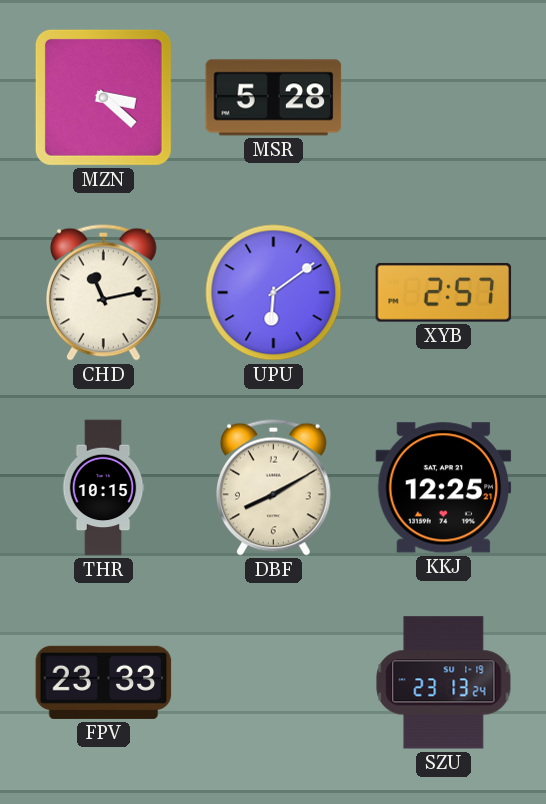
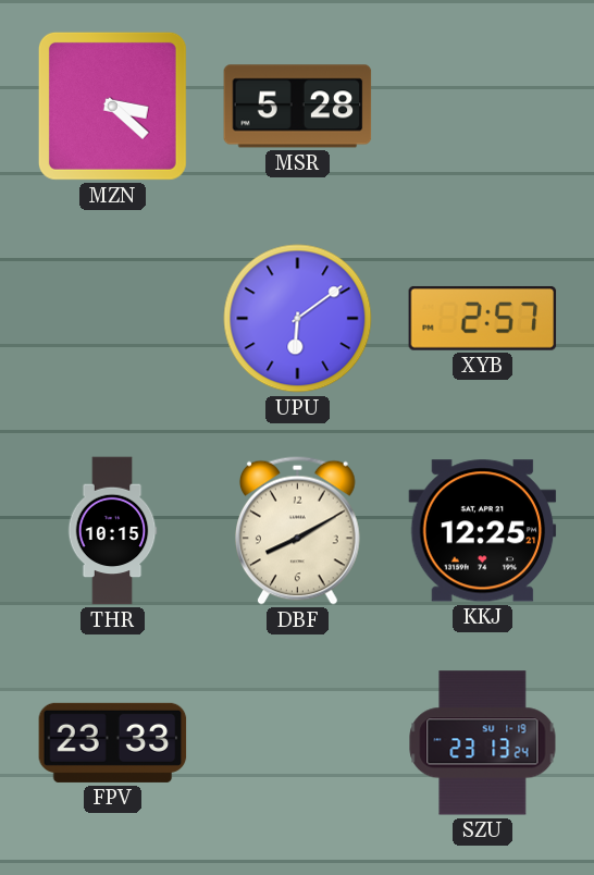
CHD: 11:13 -> none (104, 292)
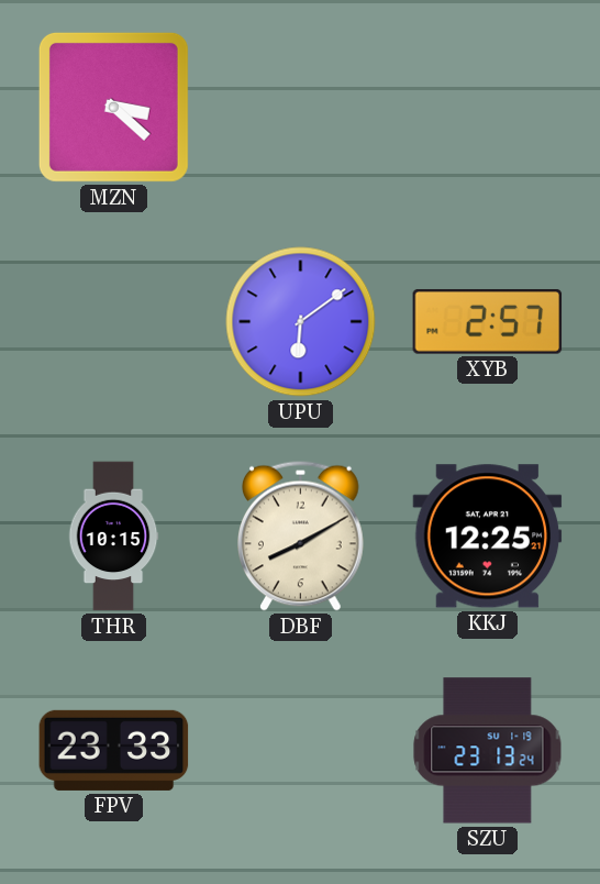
MSR: 5:28 -> none (298, 107)
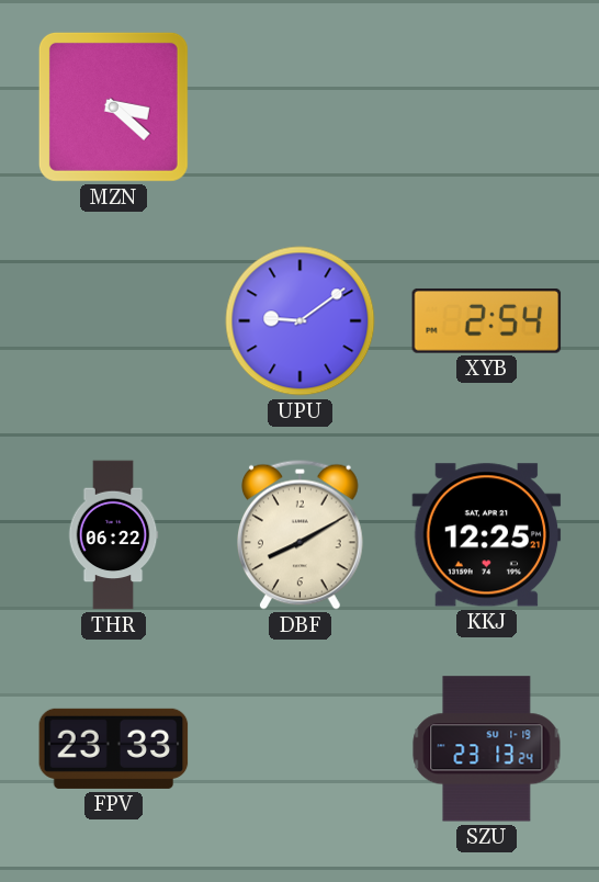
UPU: 6:09 -> 9:09 (301, 321)
XYB: 2:57 -> 2:54 (487, 320)
THR: 10:15 -> 06:22 (113, 535)
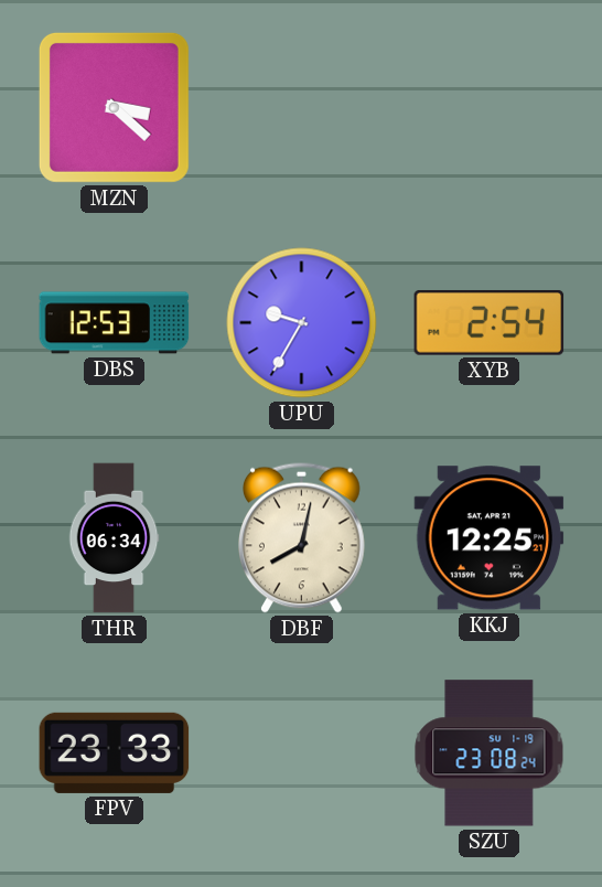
DBS: none -> 12:53 (115, 323)
UPU: 9:09 -> 9:35 (302, 323)
THR: 06:22 -> 06:34 (114, 538)
DBF: 8:10 -> 8:02 (302, 537)
SZU: 23:13 -> 23:08 (490, 754)
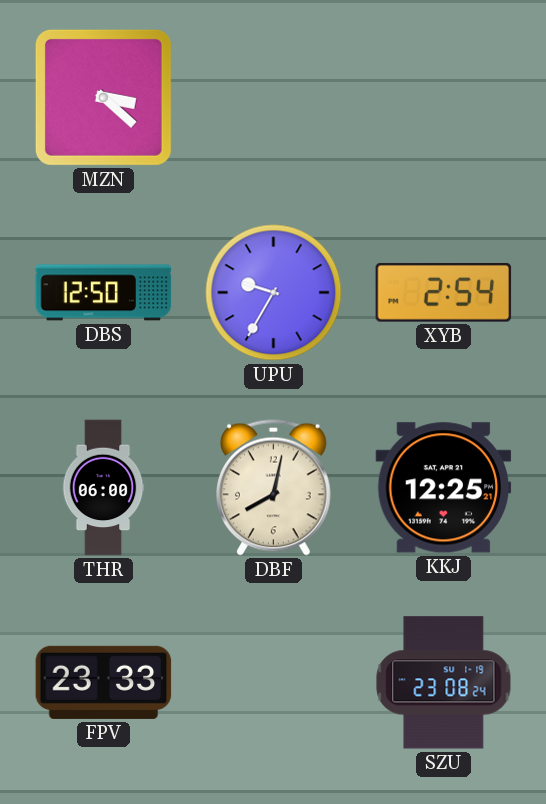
DBS: 12:53 -> 12:50 (104, 293)
THR: 06:34 -> 06:00 (103, 488)
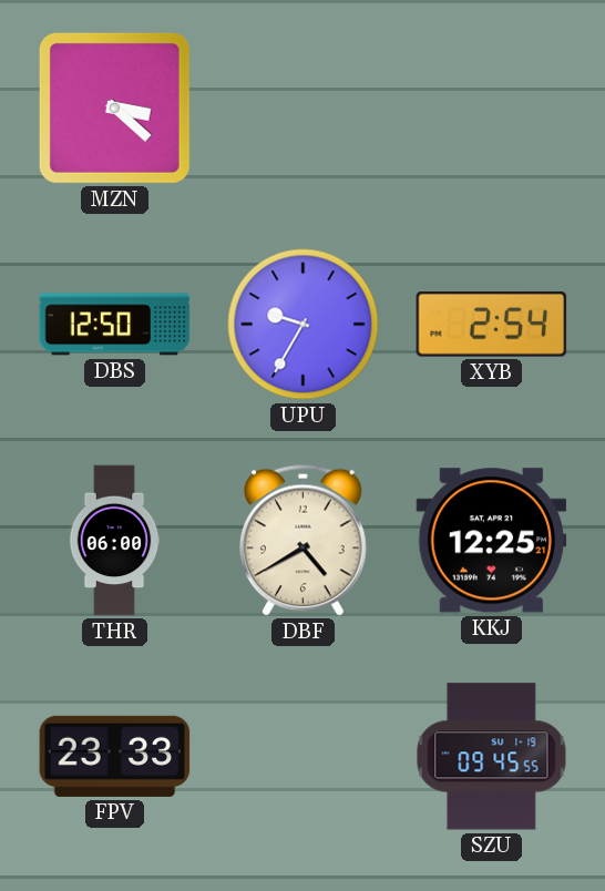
DBF: 8:02 -> 4:40 (304, 540)
SZU: 23:08 -> 09:45 (492, 757)
